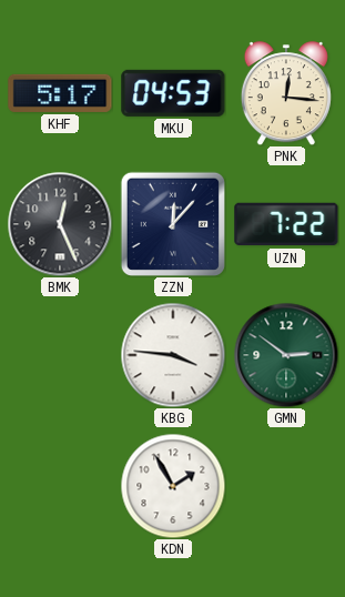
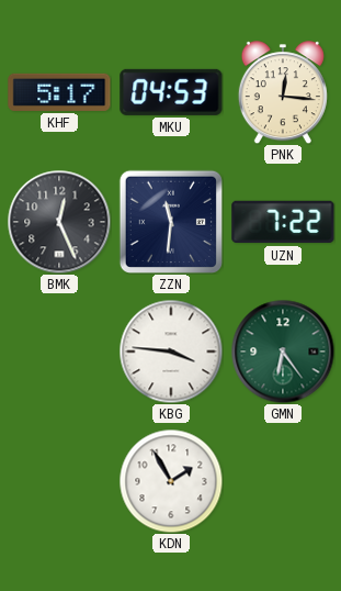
ZZN: 12:07 -> 11:31 (170, 221)
GMN: 2:51 -> 6:24 (283, 352)
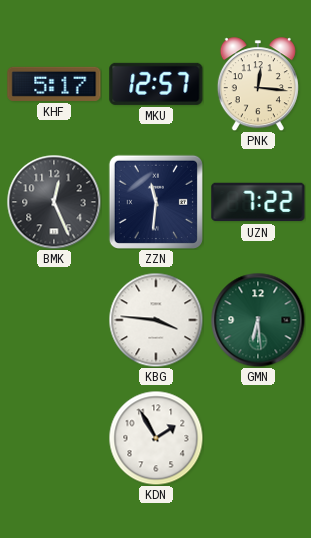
MKU: 04:53 -> 12:57 (156, 84)
GMN: 6:24 -> 6:29 (258, 320)
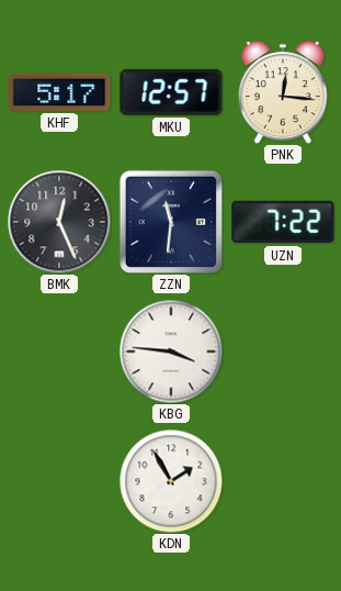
GMN: 6:29 -> none (258, 320)
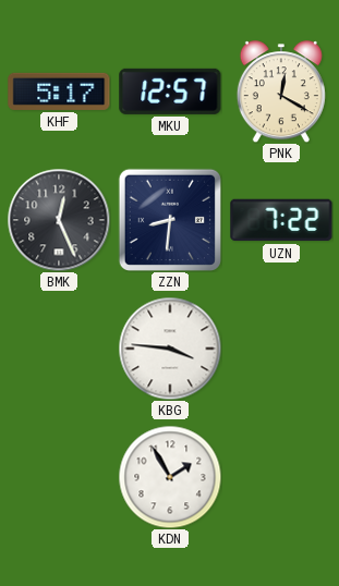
PNK: 12:16 -> 12:20 (281, 91)
ZZN: 11:31 -> 8:31 (169, 219)
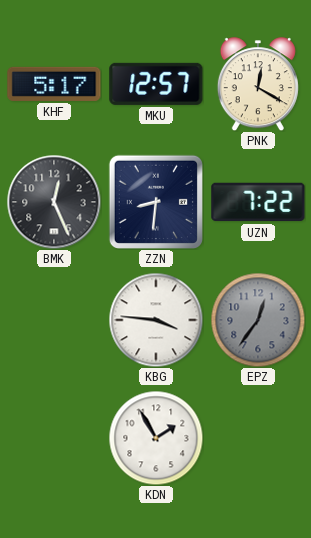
EPZ: none -> 12:36 (258, 320)
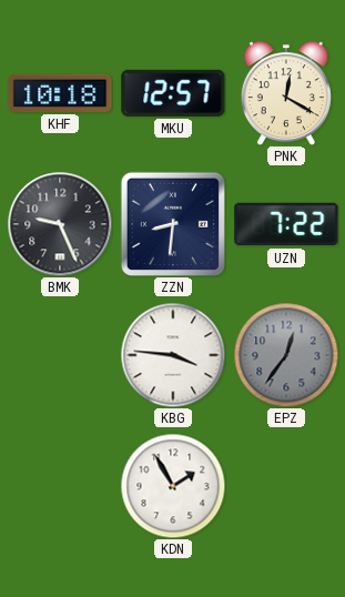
KHF: 5:17 -> 10:18 (60, 93)
BMK: 12:26 -> 9:26 (60, 224)
